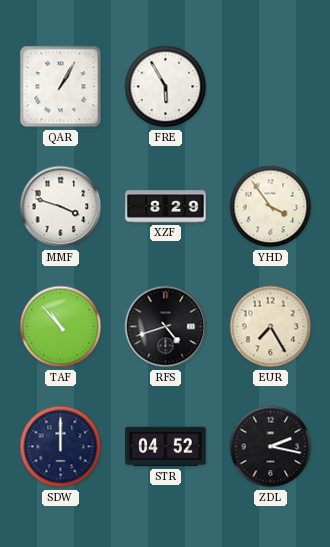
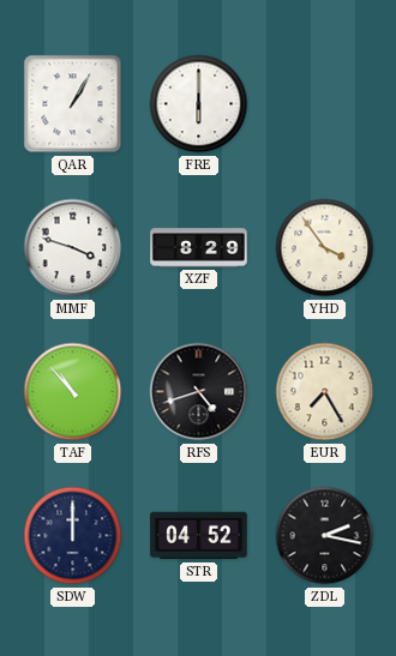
FRE: 5:55 -> 6:00 (199, 104)
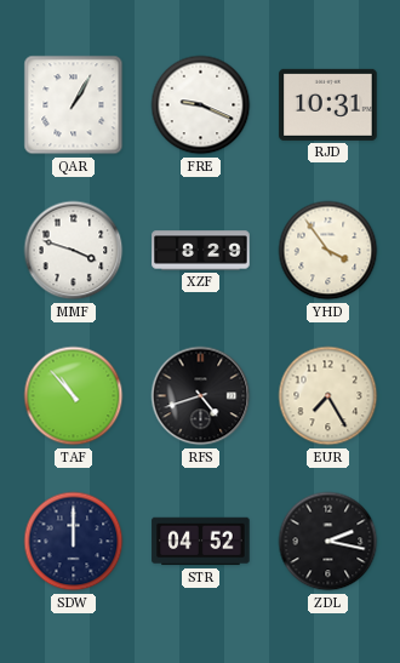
FRE: 6:00 -> 9:19 (201, 105)
RJD: none -> 10:31 (328, 104)
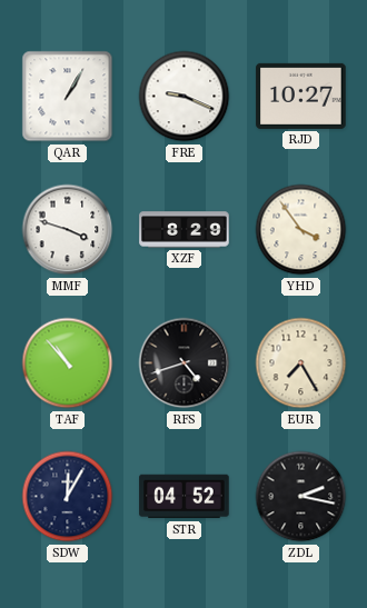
RJD: 10:31 -> 10:27 (301, 96)
SDW: 12:00 -> 12:05 (68, 497)
